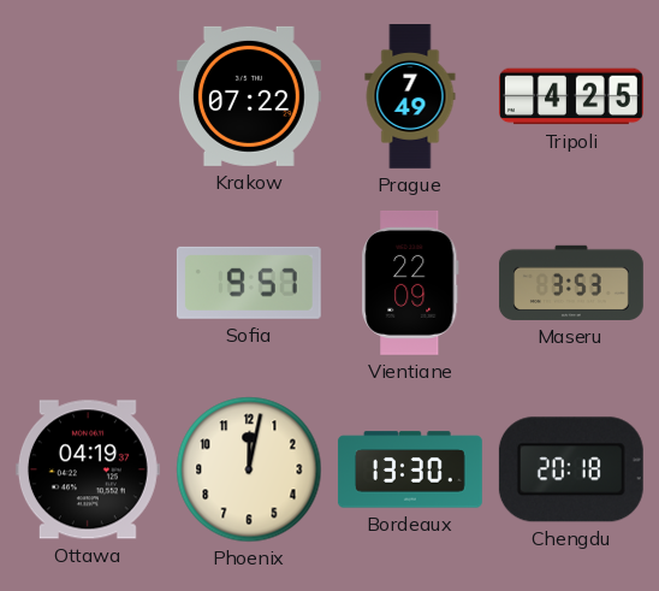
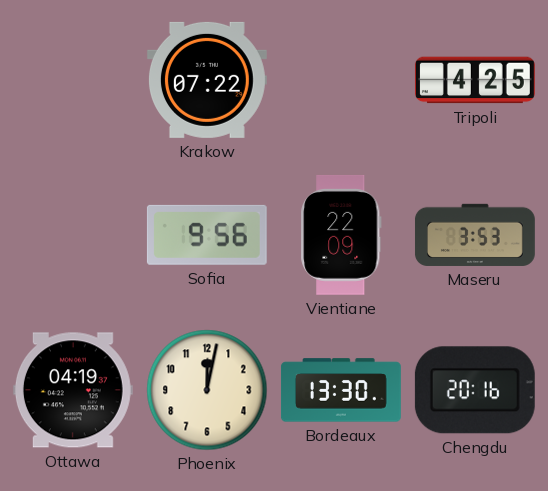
Prague: 7:49 -> none (410, 97)
Sofia: 9:57 -> 9:56 (207, 235)
Chengdu: 20:18 -> 20:16 (475, 390)
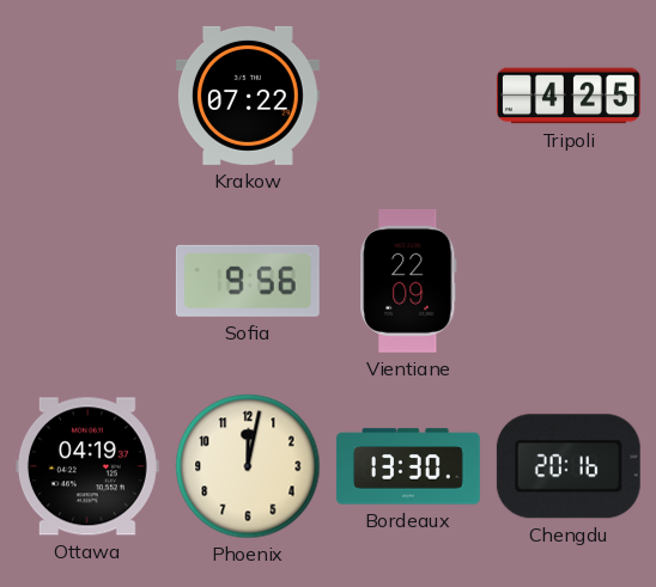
Maseru: 3:53 -> none (475, 235)
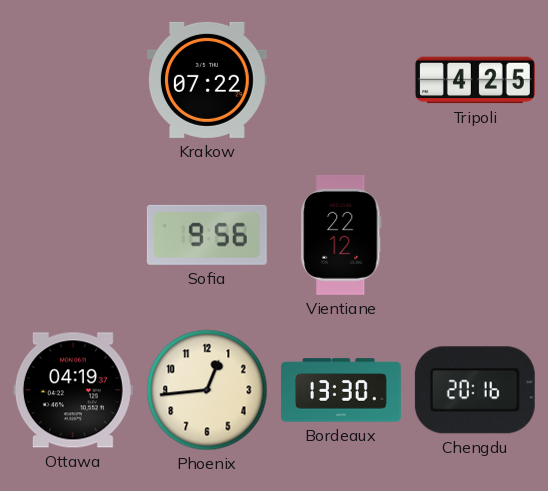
Vientiane: 22:09 -> 22:12 (341, 235)
Phoenix: 12:02 -> 12:44 (207, 390)
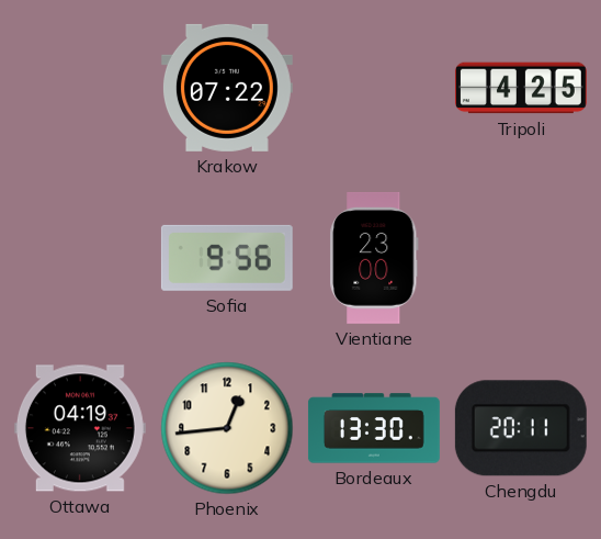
Vientiane: 22:12 -> 23:00 (374, 258)
Chengdu: 20:16 -> 20:11 (521, 428)
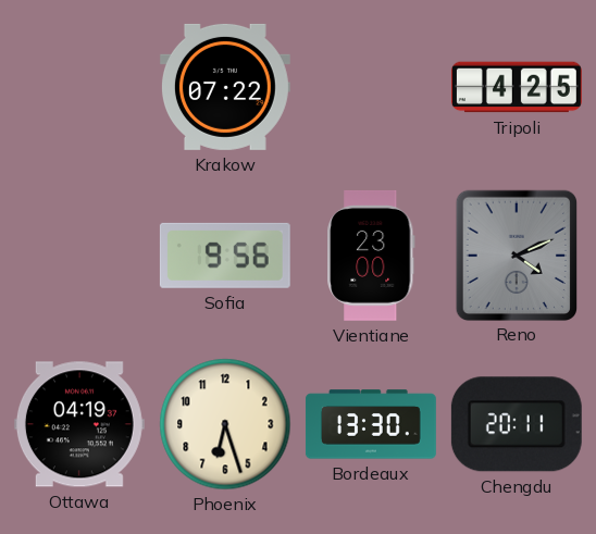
Reno: none -> 4:11 (516, 254)
Phoenix: 12:44 -> 6:27 (225, 424)
